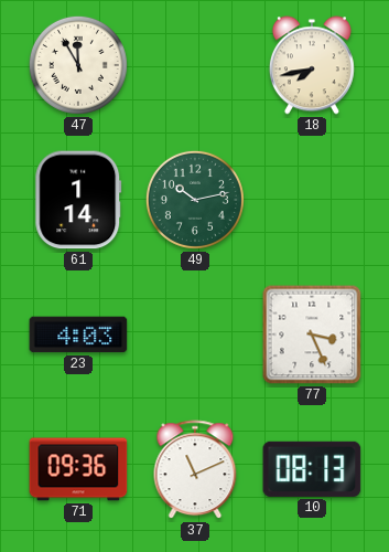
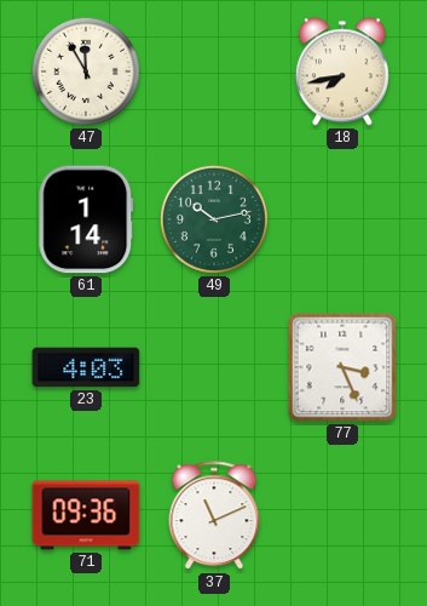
10: 08:13 -> none (312, 469)
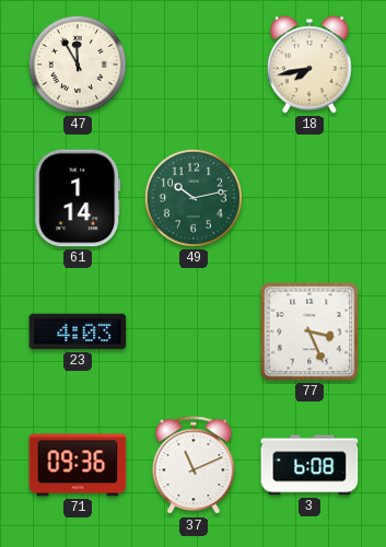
3: none -> 6:08 (309, 465)
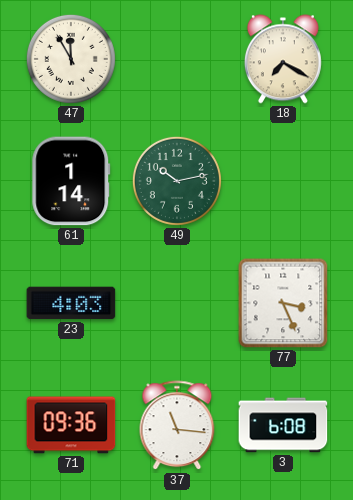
18: 7:43 -> 7:20 (283, 59)
37: 11:11 -> 11:16 (177, 426)
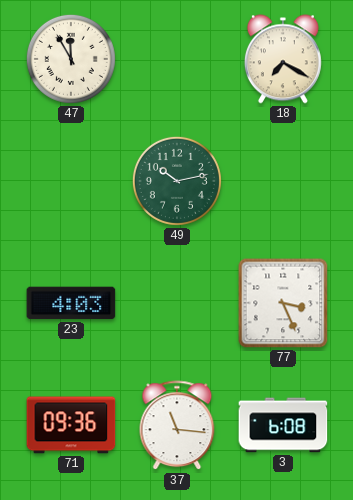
61: 1:14 -> none (71, 181)
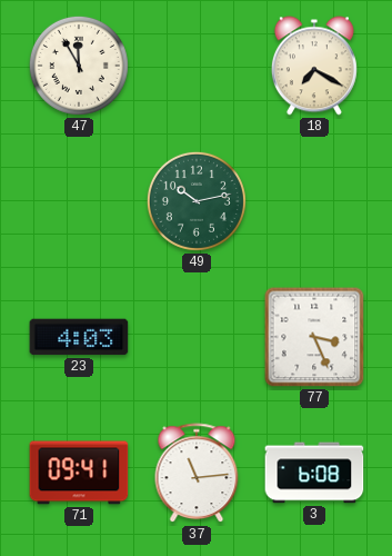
71: 09:36 -> 09:41 (79, 473)
37: 11:16 -> 11:14 (197, 474)
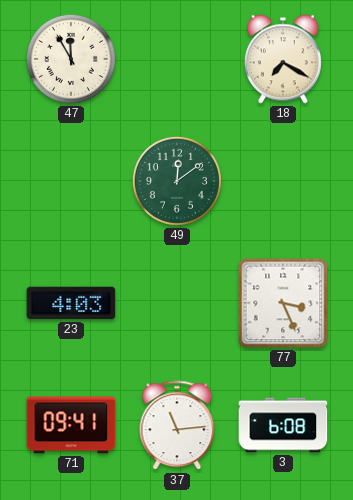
49: 10:13 -> 12:09 (177, 181)
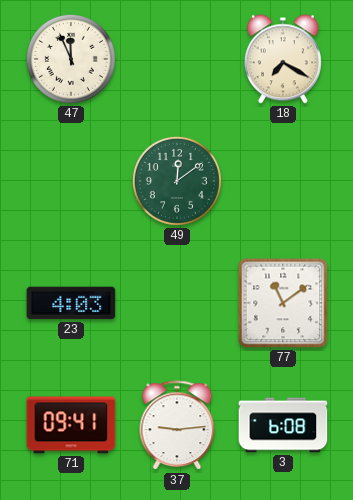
47: 11:55 -> 11:56 (71, 59)
77: 3:26 -> 11:09 (283, 303)
37: 11:14 -> 9:14 (177, 426)
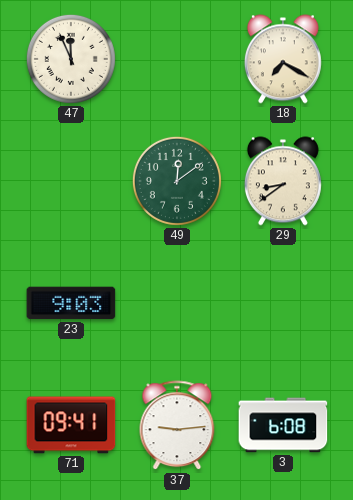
29: none -> 8:39 (283, 181)
23: 4:03 -> 9:03 (71, 303)
77: 11:09 -> none (283, 303)
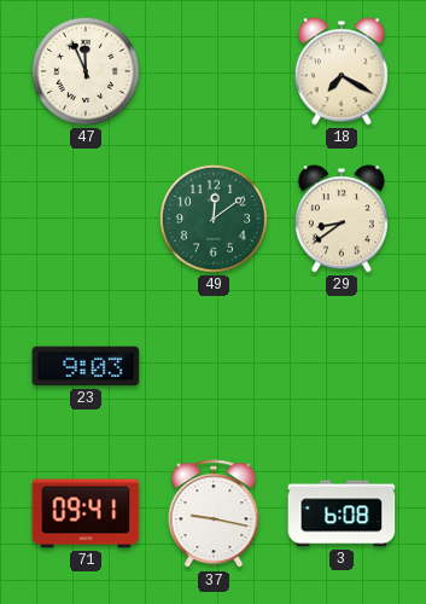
37: 9:14 -> 9:17 (214, 515)
